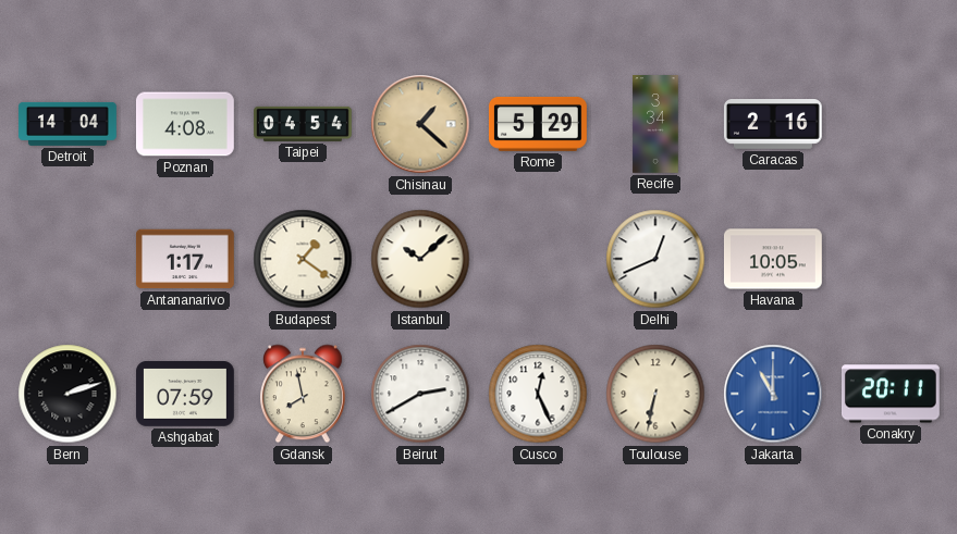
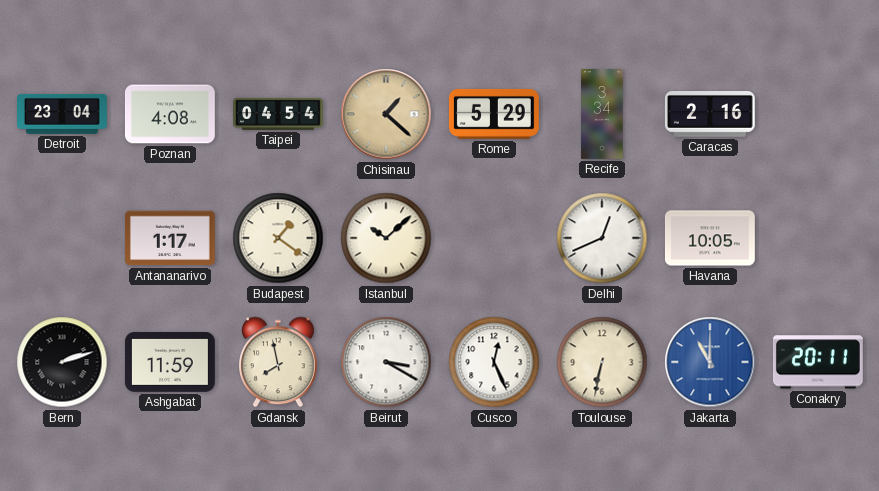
Detroit: 14:04 -> 23:04 (63, 114)
Ashgabat: 07:59 -> 11:59 (170, 363)
Beirut: 2:40 -> 3:20 (386, 362)
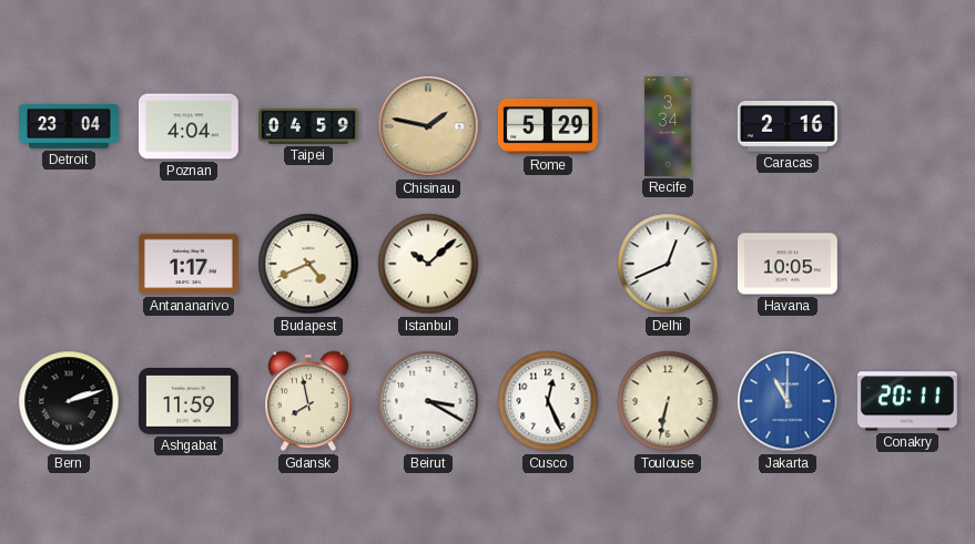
Poznan: 4:08 -> 4:04 (189, 126)
Taipei: 04:54 -> 04:59 (309, 126)
Chisinau: 1:22 -> 1:47 (428, 126)
Budapest: 1:21 -> 4:41 (308, 264)
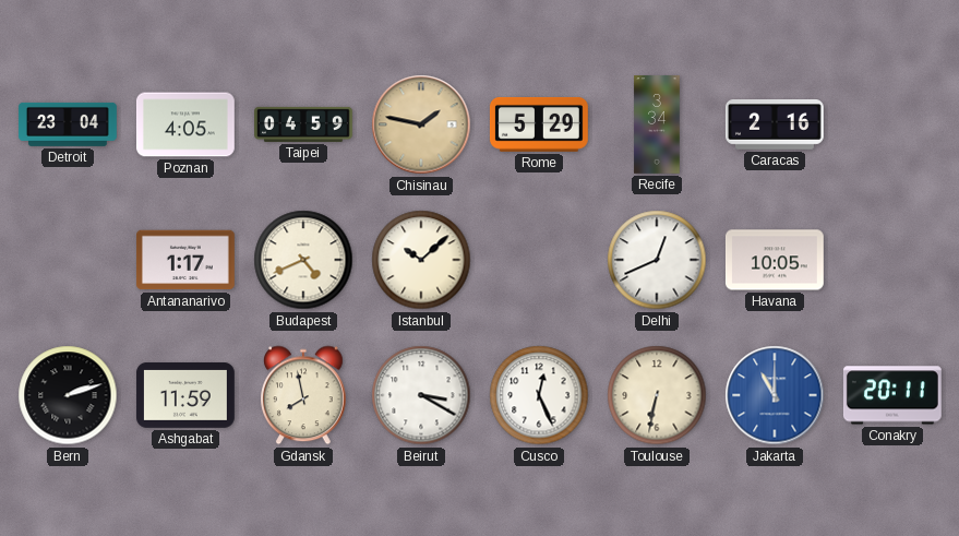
Poznan: 4:04 -> 4:05 (185, 124)
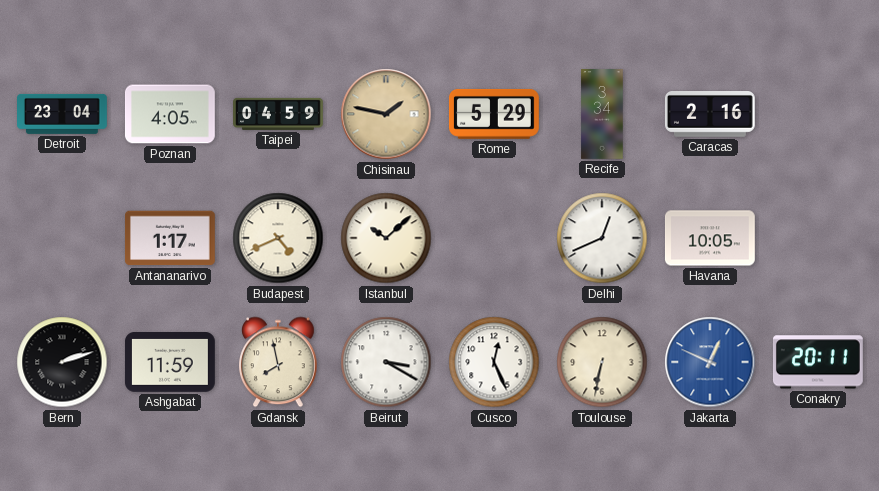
Jakarta: 11:00 -> 12:49 (710, 362)
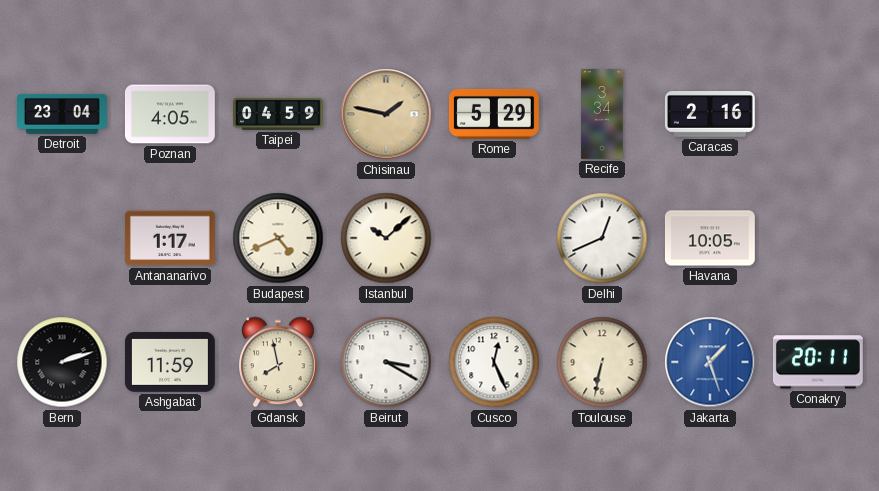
Jakarta: 12:49 -> 1:27 (710, 362)
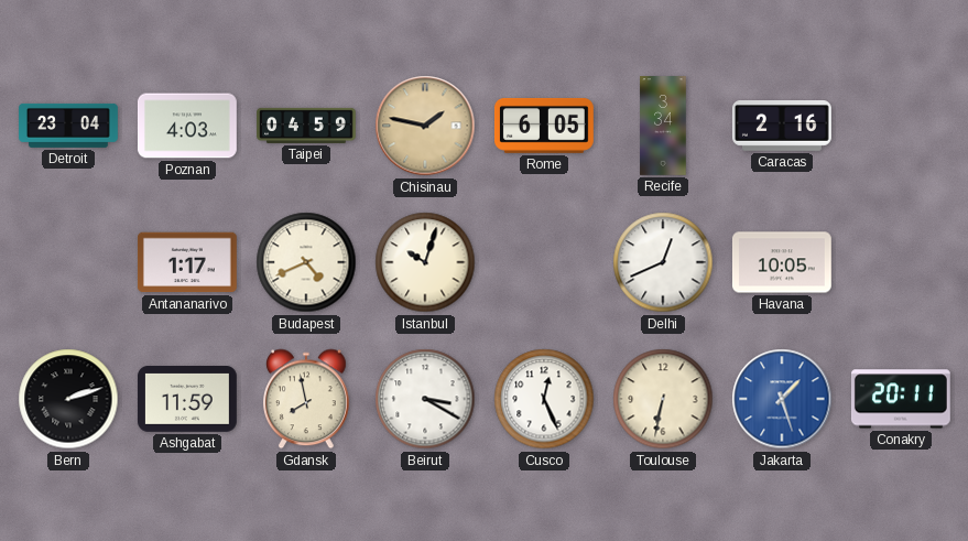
Poznan: 4:05 -> 4:03 (187, 126)
Rome: 5:29 -> 6:05 (544, 126)
Istanbul: 10:08 -> 10:03 (425, 262)
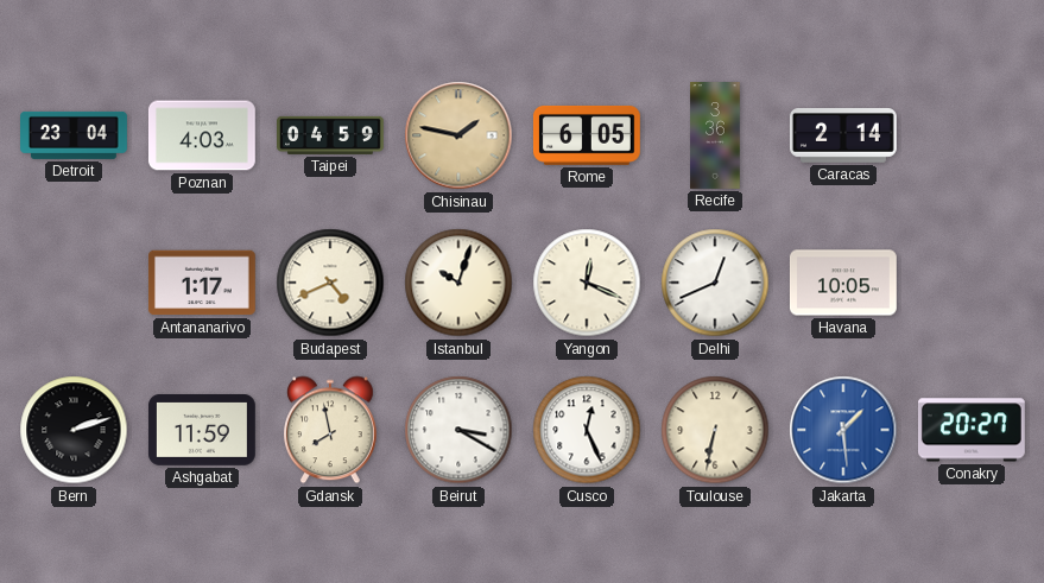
Recife: 3:34 -> 3:36 (715, 137)
Caracas: 2:16 -> 2:14 (843, 137)
Yangon: none -> 12:19 (587, 283)
Jakarta: 1:27 -> 1:29 (843, 430)
Conakry: 20:11 -> 20:27 (972, 430)
